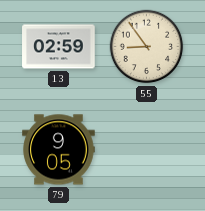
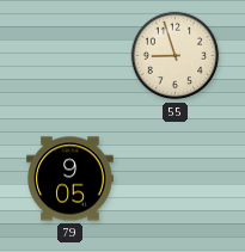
13: 02:59 -> none (59, 47)
55: 8:54 -> 8:57 (176, 56)
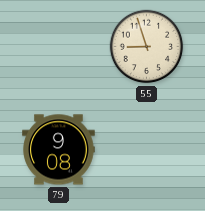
79: 9:05 -> 9:08 (59, 150)
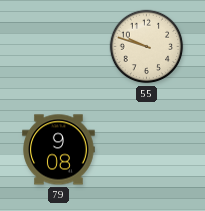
55: 8:57 -> 9:48 (147, 47)
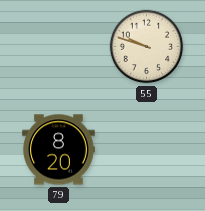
79: 9:08 -> 8:20 (59, 150)
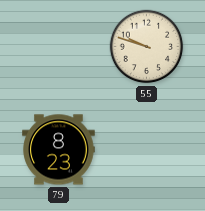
79: 8:20 -> 8:23 (59, 150)
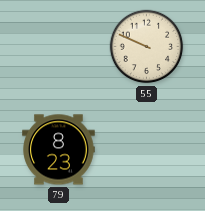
55: 9:48 -> 9:49 (147, 47)
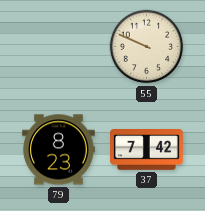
37: none -> 7:42 (147, 150)
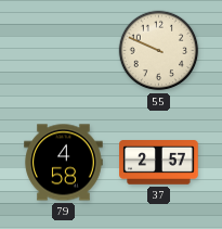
79: 8:23 -> 4:58 (64, 163)
37: 7:42 -> 2:57 (159, 163)
